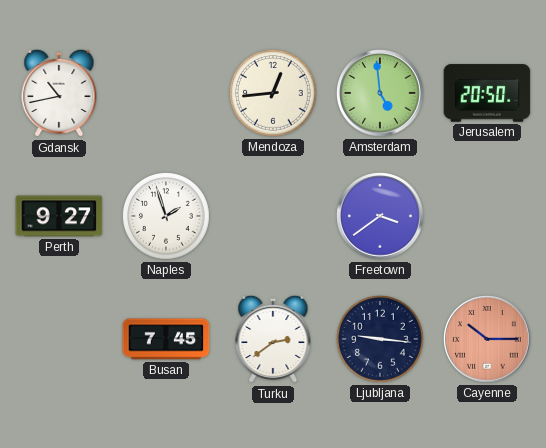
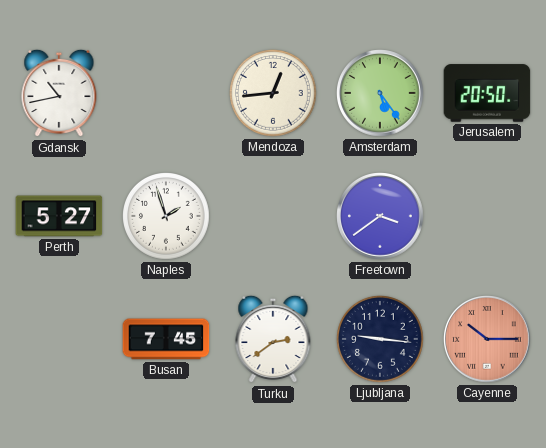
Amsterdam: 4:59 -> 5:24 (380, 93)
Perth: 9:27 -> 5:27 (59, 216)
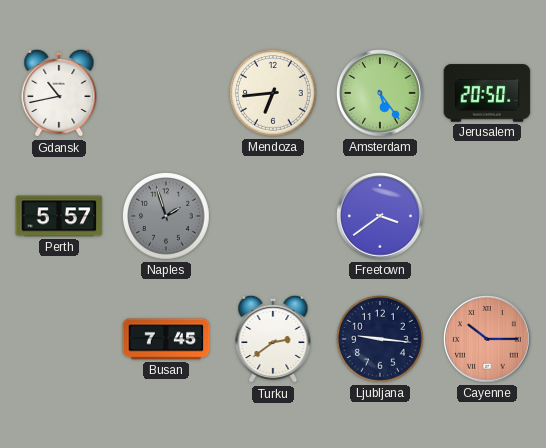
Mendoza: 12:44 -> 6:44 (274, 94)
Perth: 5:27 -> 5:57 (59, 216)
Naples dial: white -> grey (167, 217)
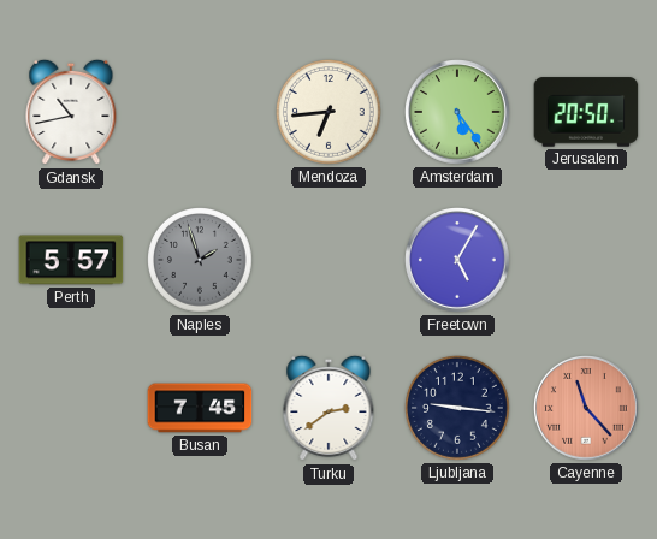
Freetown: 3:39 -> 5:05 (457, 260)
Cayenne: 10:15 -> 11:23 (586, 408)
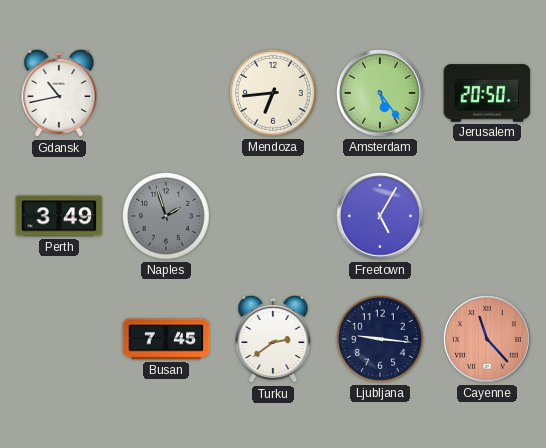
Perth: 5:57 -> 3:49 (59, 216)
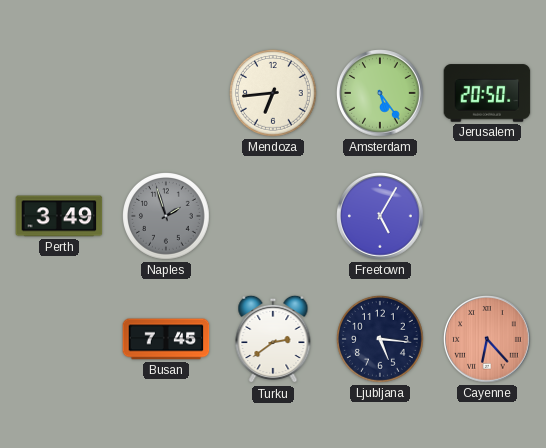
Gdansk: 10:43 -> none (59, 93)
Ljubljana: 9:16 -> 5:16 (381, 340)
Cayenne: 11:23 -> 6:23 (487, 339)
